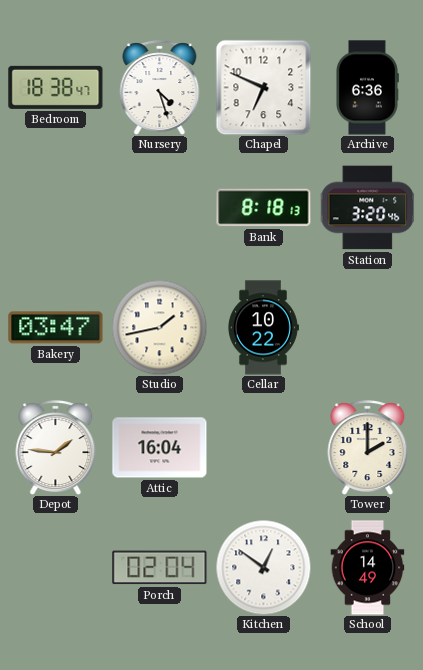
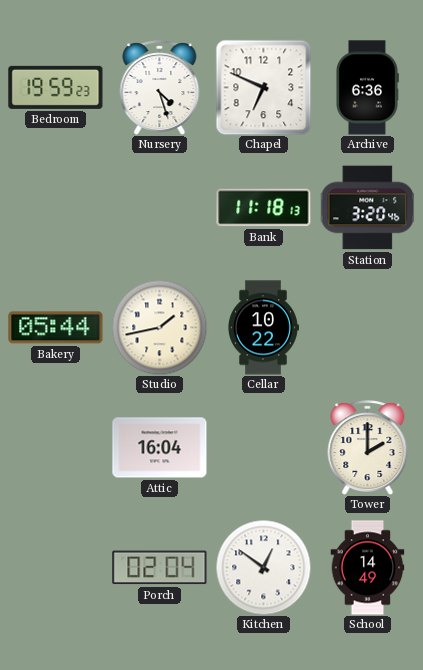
Bedroom: 18:38 -> 19:59 (56, 87)
Bank: 8:18 -> 11:18 (264, 208)
Bakery: 03:47 -> 05:44 (56, 328)
Depot: 1:46 -> none (56, 447)
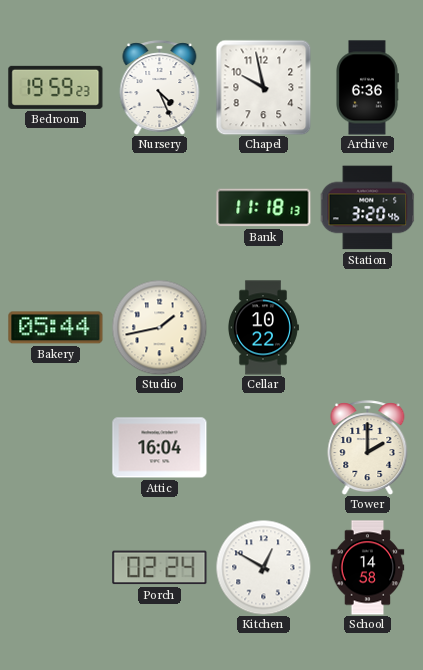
Nursery: 4:27 -> 4:26 (160, 87)
Chapel: 6:49 -> 9:58 (263, 87)
Porch: 02:04 -> 02:24 (160, 568)
Kitchen: 12:51 -> 12:50 (263, 567)
School: 14:49 -> 14:58 (368, 568)
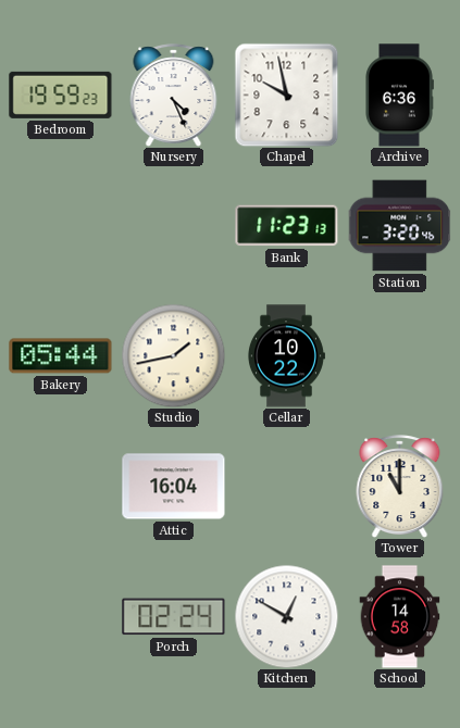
Bank: 11:18 -> 11:23 (287, 226)
Tower: 2:00 -> 11:00 (400, 486)
